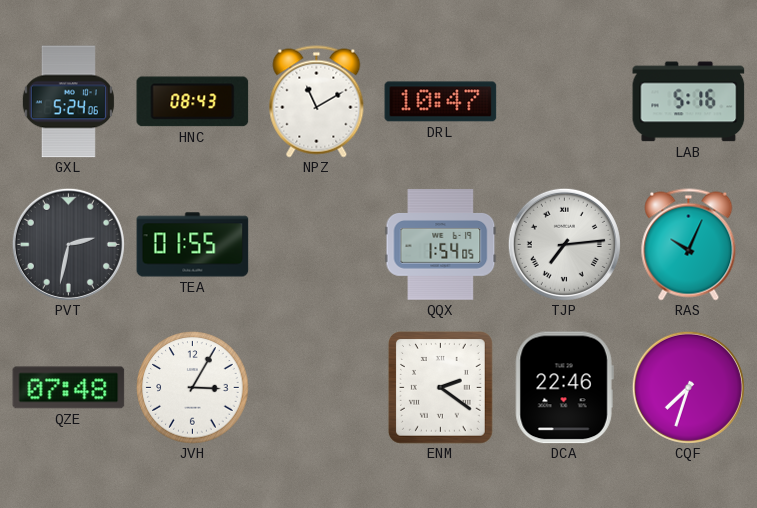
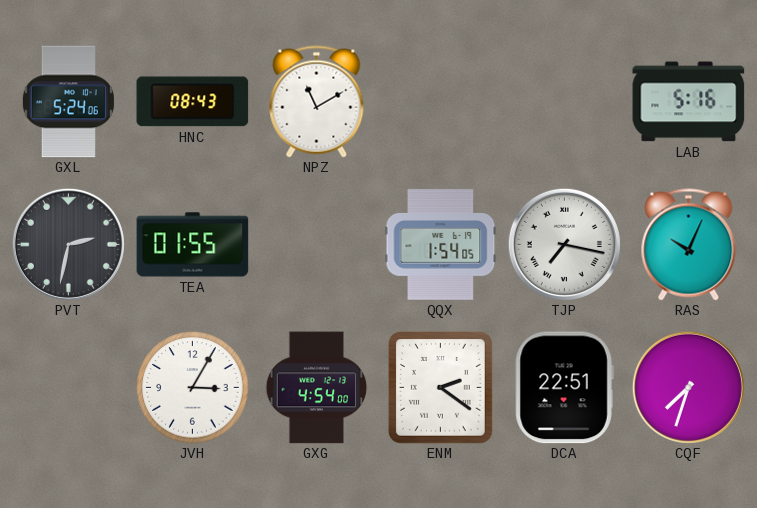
DRL: 10:47 -> none (441, 102)
TJP: 7:14 -> 7:17 (564, 244)
QZE: 07:48 -> none (69, 388)
GXG: none -> 4:54 (317, 388)
DCA: 22:46 -> 22:51 (564, 388)
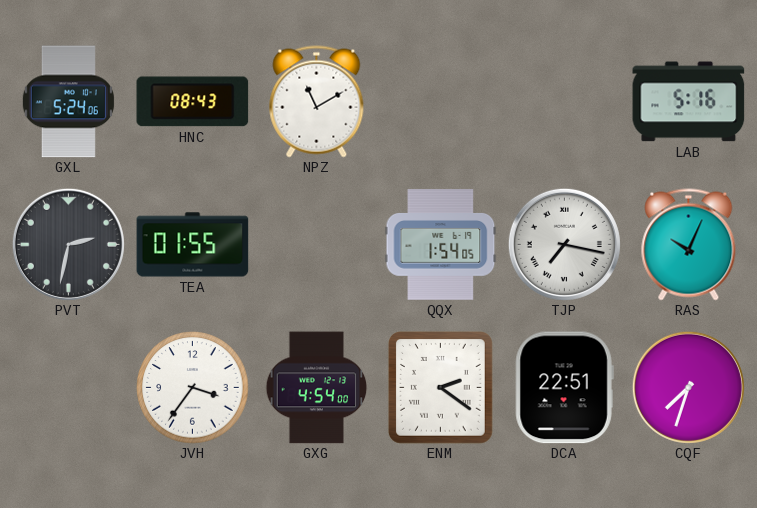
JVH: 3:05 -> 3:36 (193, 388)
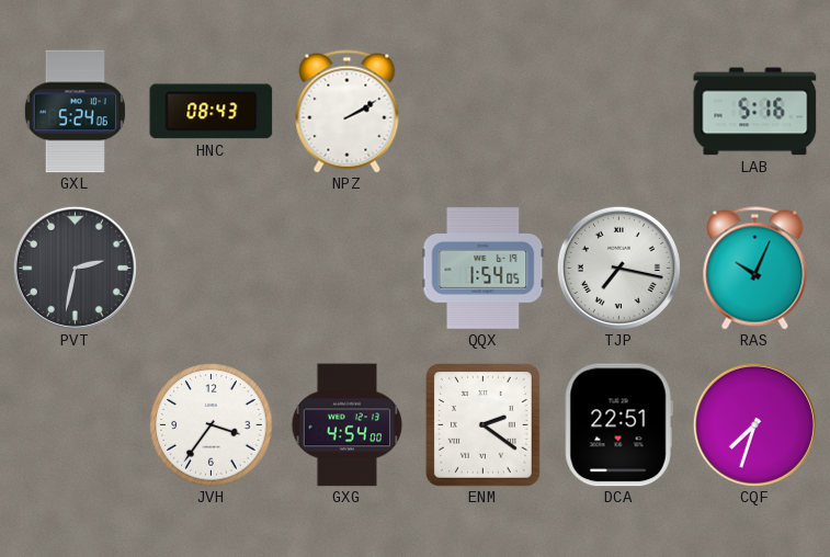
NPZ: 11:10 -> 2:10 (348, 112)
TEA: 01:55 -> none (193, 245)
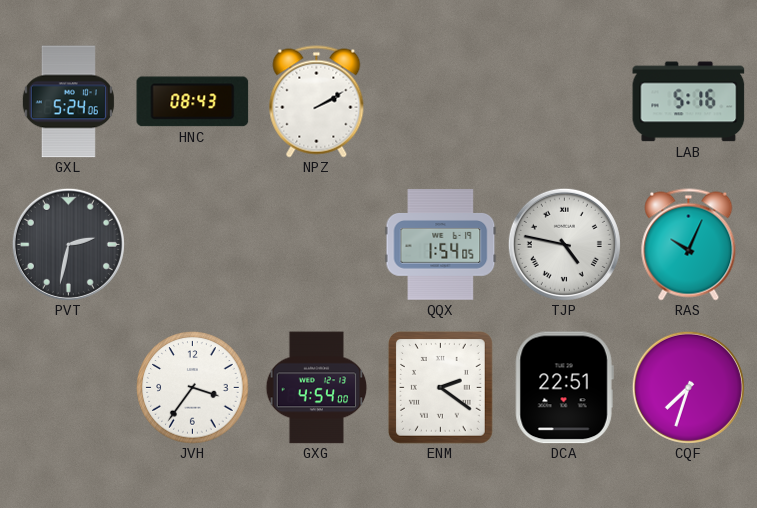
TJP: 7:17 -> 4:47 (564, 244)
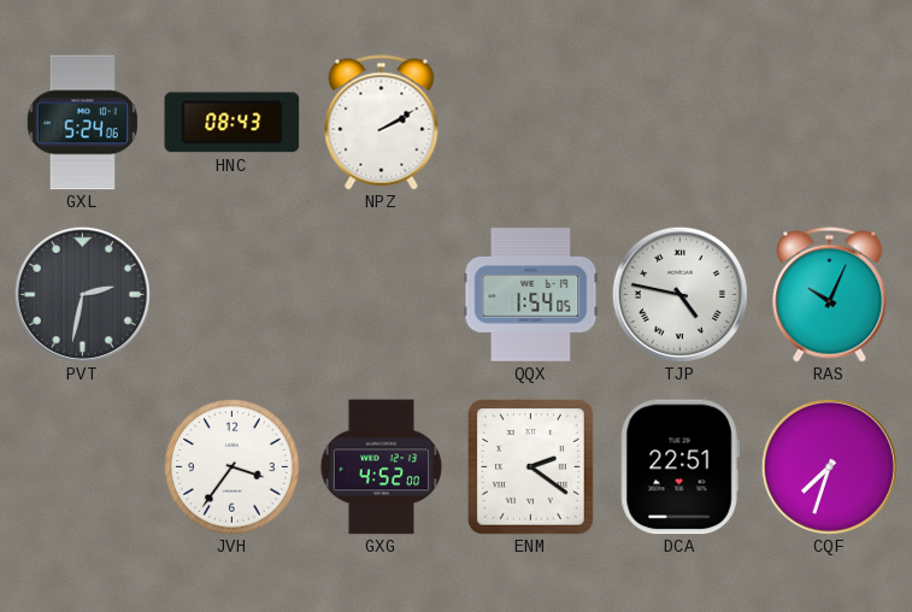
LAB: 5:16 -> none (689, 102)
GXG: 4:54 -> 4:52 (382, 467)
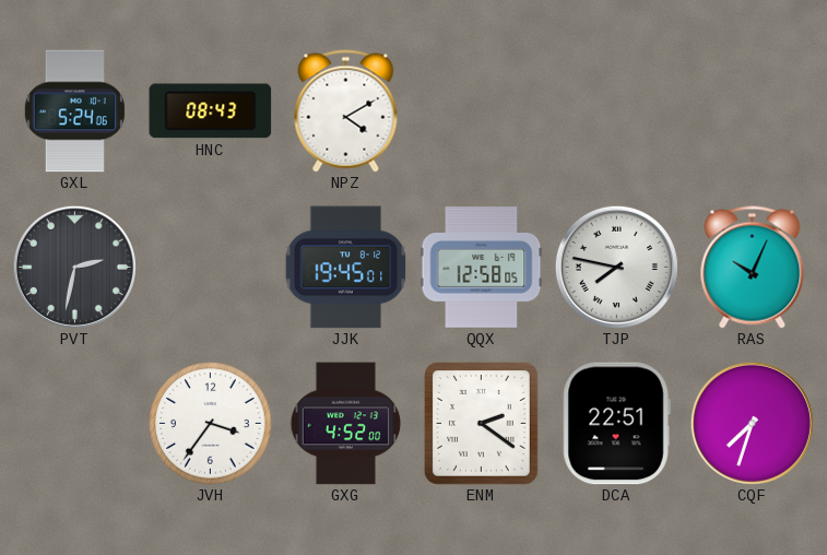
NPZ: 2:10 -> 4:10 (346, 111)
JJK: none -> 19:45 (346, 268)
QQX: 1:54 -> 12:58 (482, 268)
TJP: 4:47 -> 7:47 (616, 267)
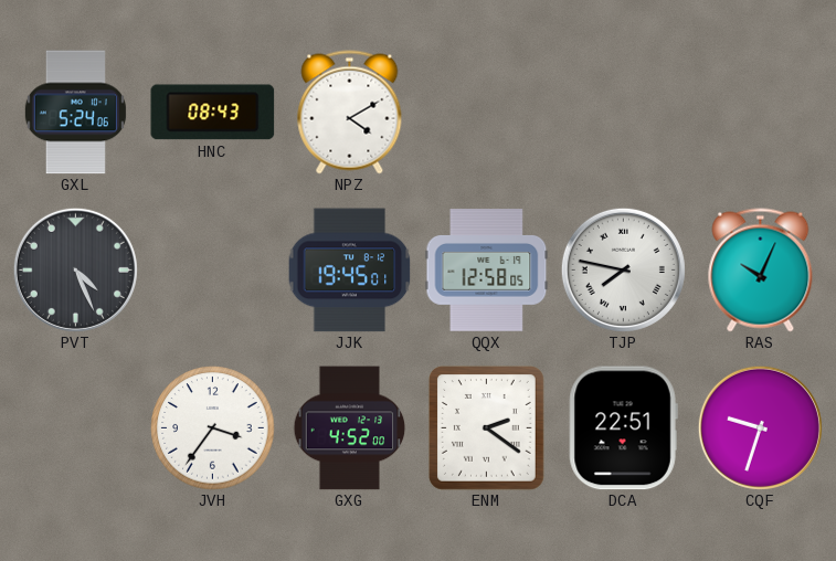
PVT: 2:32 -> 4:26 (75, 269)
CQF: 7:33 -> 9:33 (760, 427)
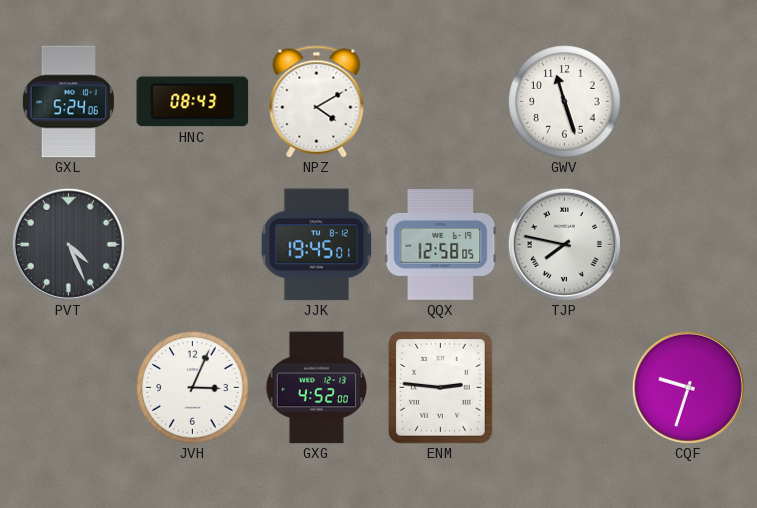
GWV: none -> 11:27 (565, 102)
RAS: 10:04 -> none (761, 271)
JVH: 3:36 -> 3:04 (193, 388)
ENM: 2:21 -> 2:46 (441, 388)
DCA: 22:51 -> none (623, 428)
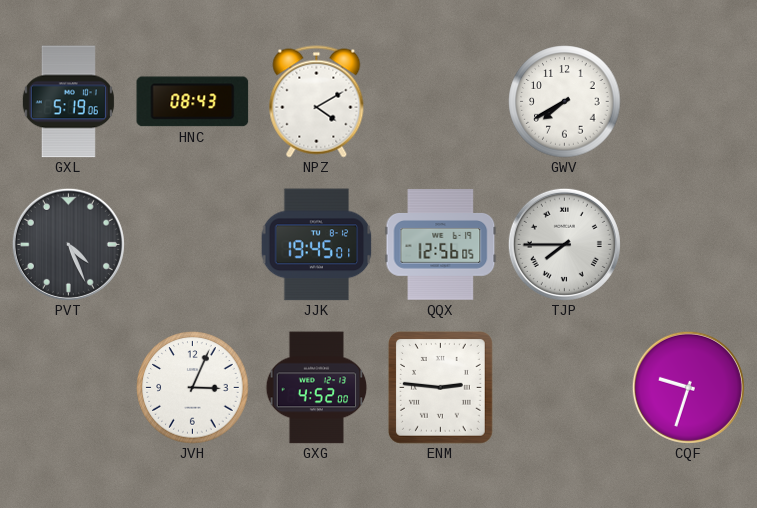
GXL: 5:24 -> 5:19 (68, 102)
GWV: 11:27 -> 7:40 (565, 102)
QQX: 12:58 -> 12:56 (441, 245)
TJP: 7:47 -> 7:45 (564, 244)
